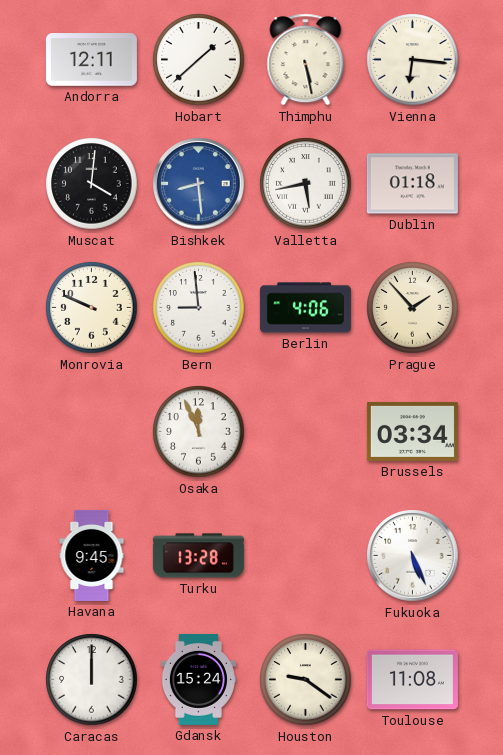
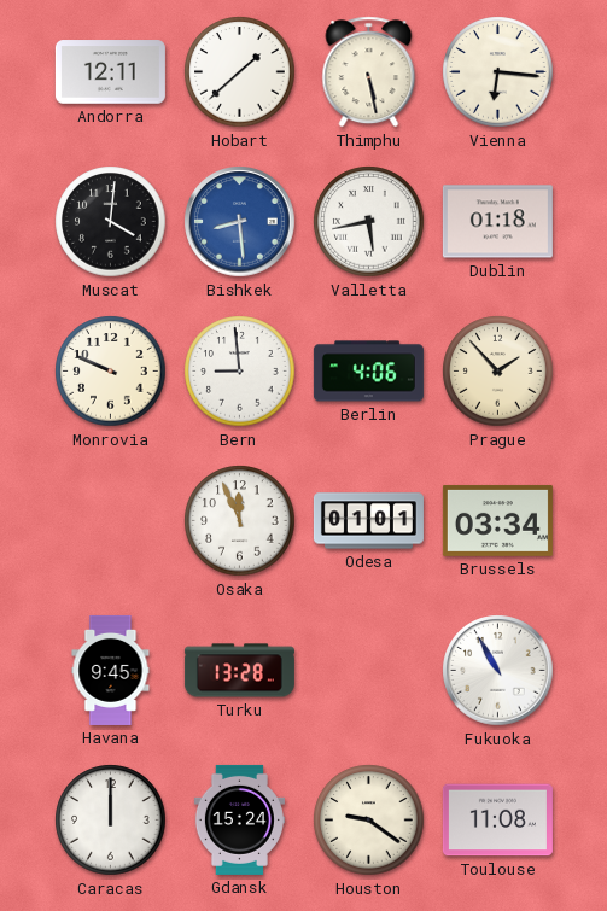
Odesa: none -> 01:01 (368, 521)
Fukuoka: 5:26 -> 10:55 (498, 671)
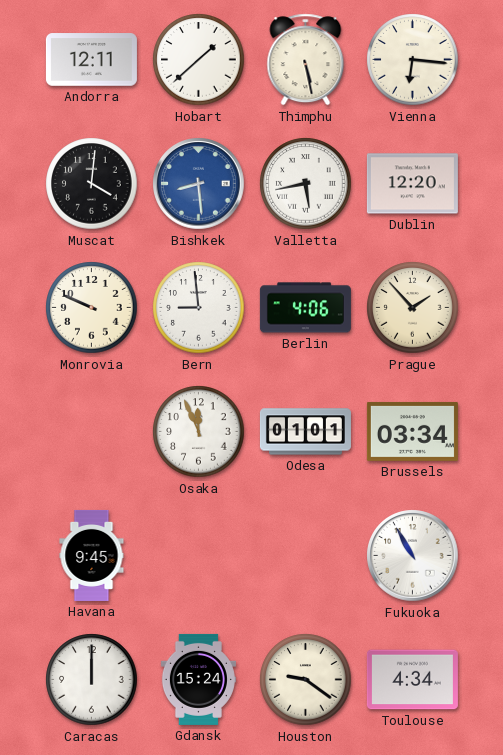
Dublin: 01:18 -> 12:20 (412, 184)
Turku: 13:28 -> none (239, 671)
Toulouse: 11:08 -> 4:34 (412, 680)
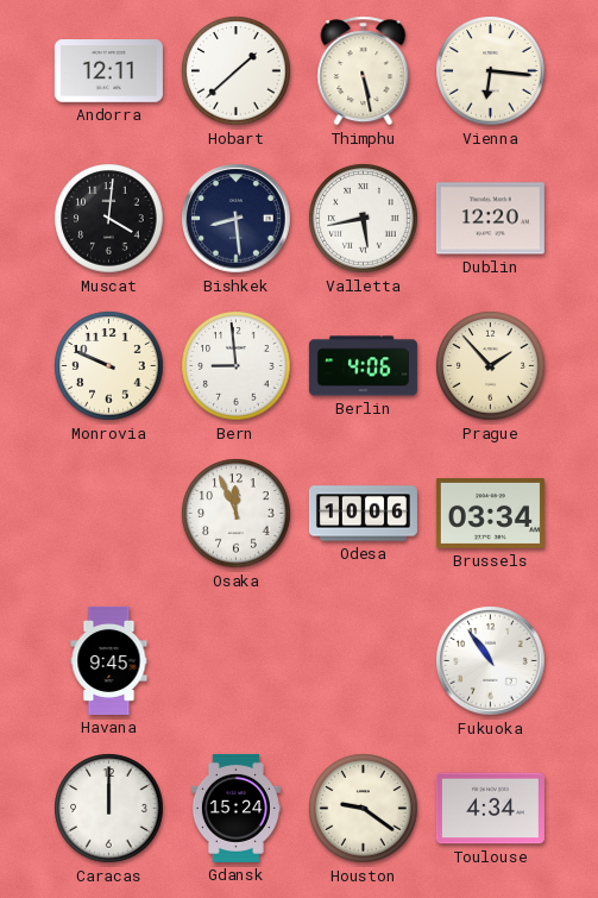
Bishkek dial: blue -> navy (237, 219)
Odesa: 01:01 -> 10:06 (363, 514)
Fukuoka: 10:55 -> 10:54 (491, 661)
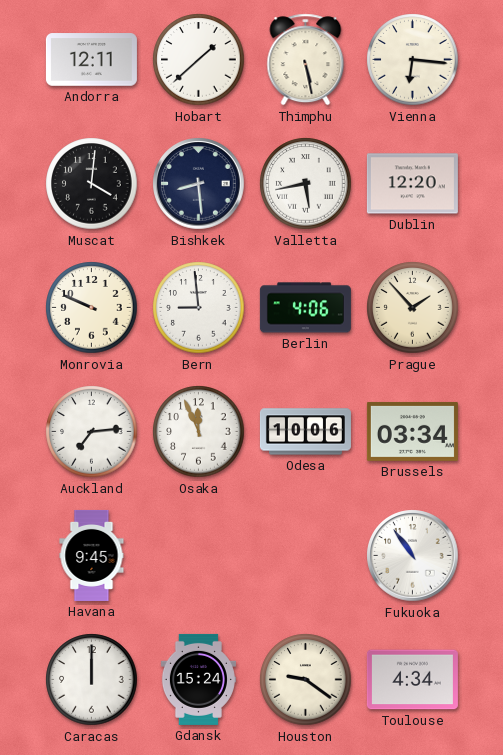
Auckland: none -> 7:14 (92, 432)
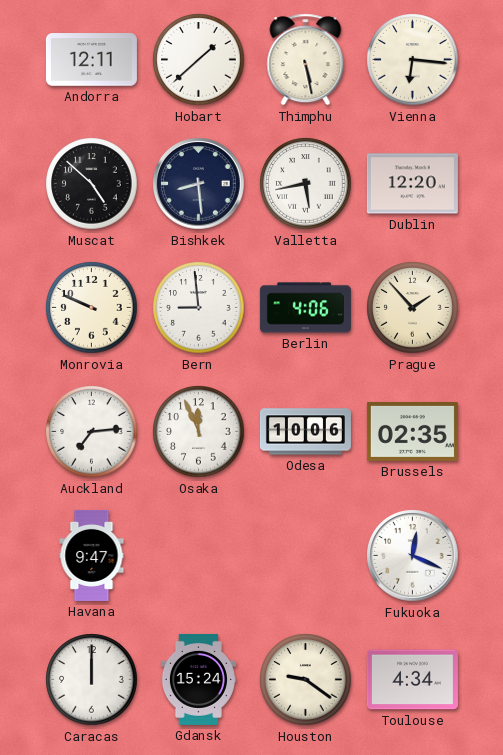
Muscat: 4:01 -> 4:52 (92, 184)
Brussels: 03:34 -> 02:35 (412, 431)
Havana: 9:45 -> 9:47 (92, 555)
Fukuoka: 10:54 -> 12:19 (413, 556)
